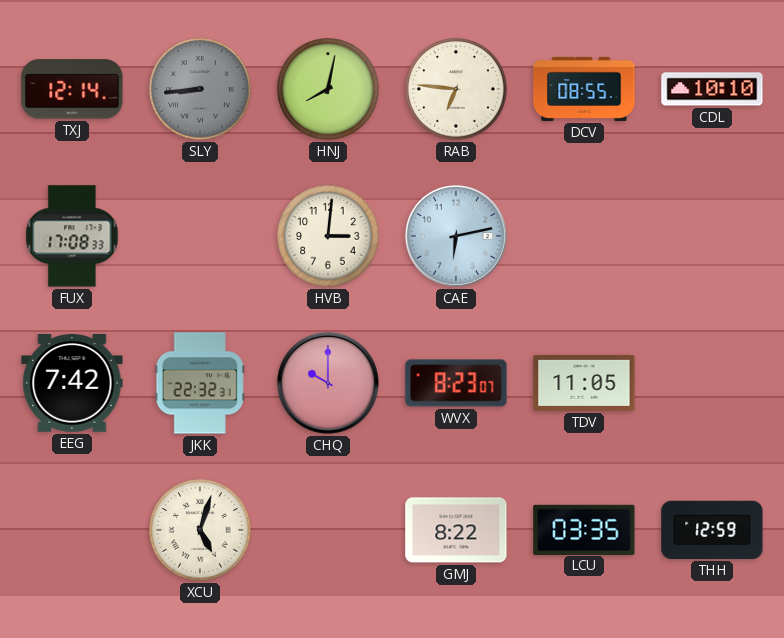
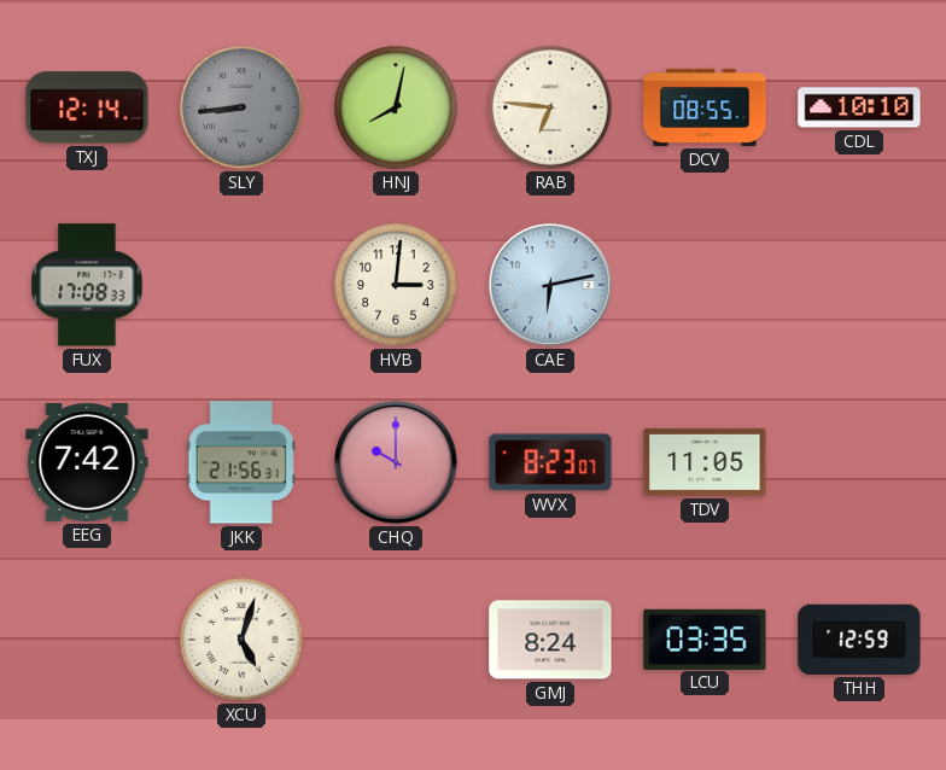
JKK: 22:32 -> 21:56 (241, 462)
GMJ: 8:22 -> 8:24 (550, 640)
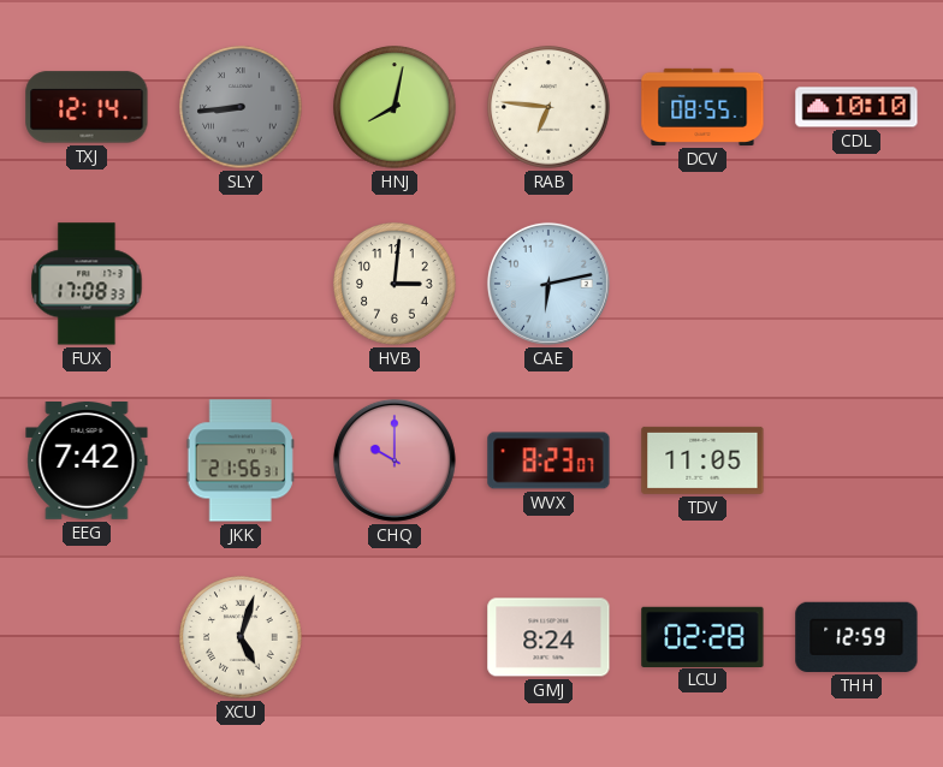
LCU: 03:35 -> 02:28 (702, 636)
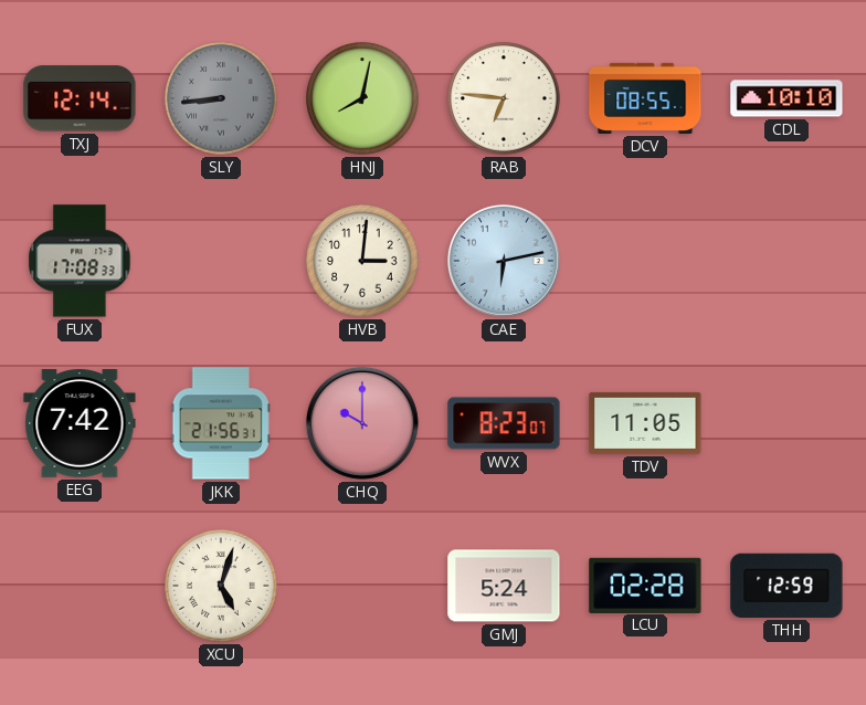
GMJ: 8:24 -> 5:24 (504, 586)
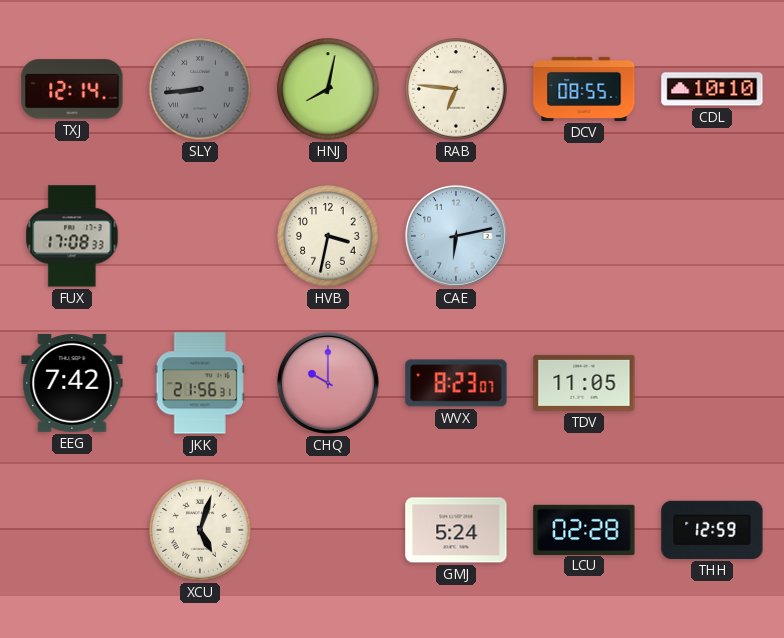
HVB: 3:01 -> 3:32 (328, 236)
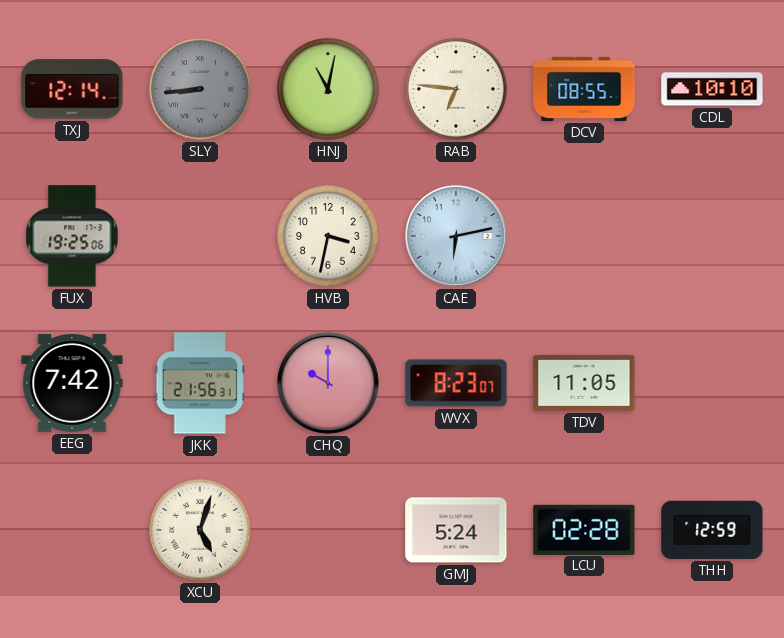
HNJ: 8:02 -> 11:02 (328, 89)
FUX: 17:08 -> 19:25 (72, 236)
